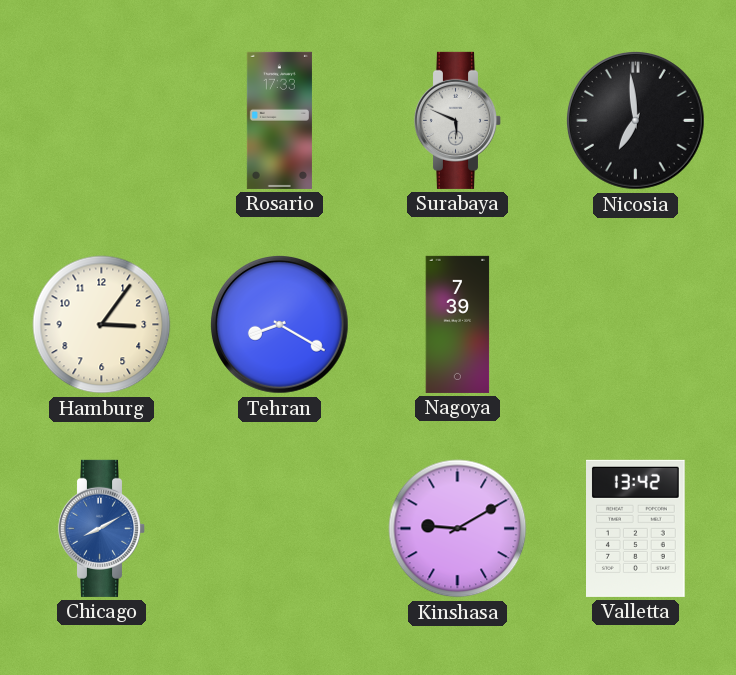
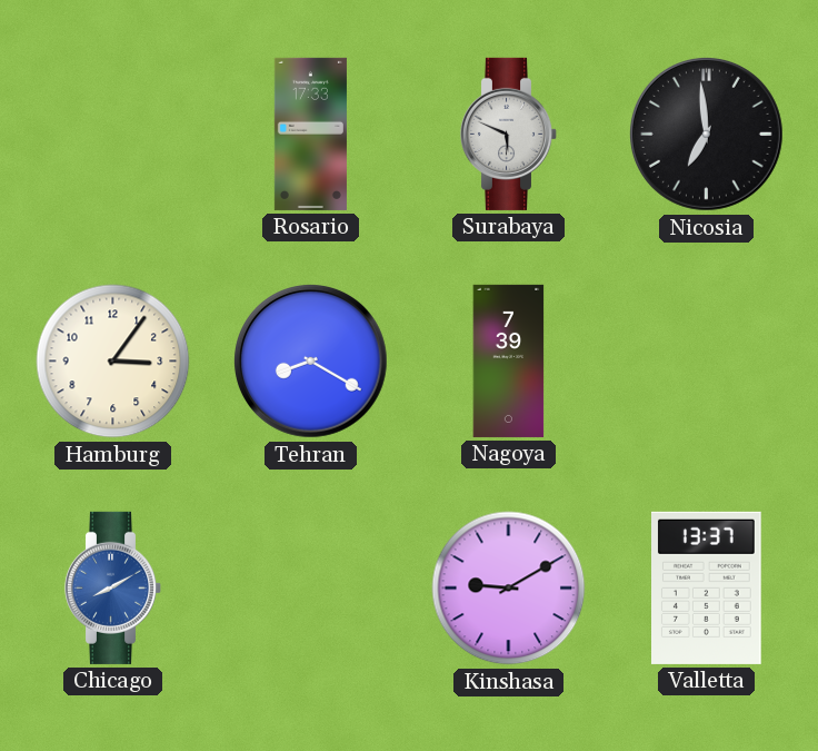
Valletta: 13:42 -> 13:37 (707, 587)
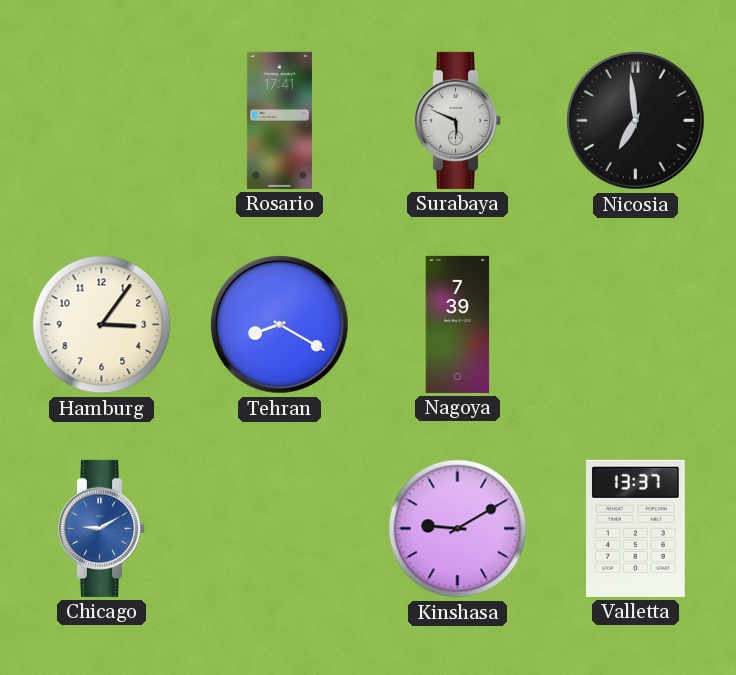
Rosario: 17:33 -> 17:41 (279, 120)
Chicago: 8:10 -> 9:10 (102, 528)
